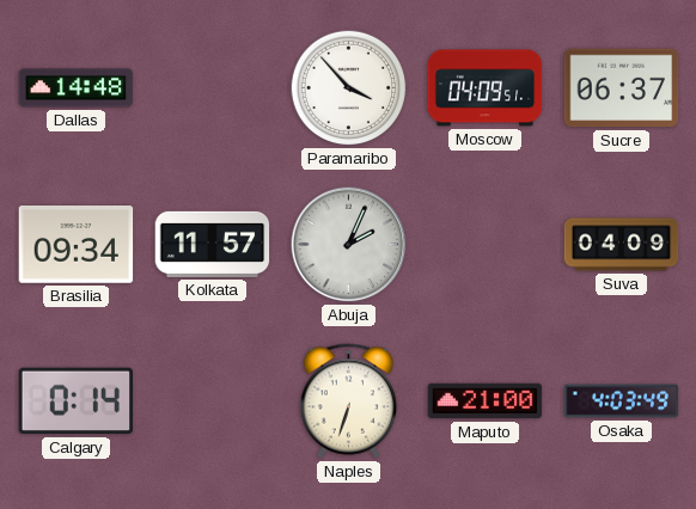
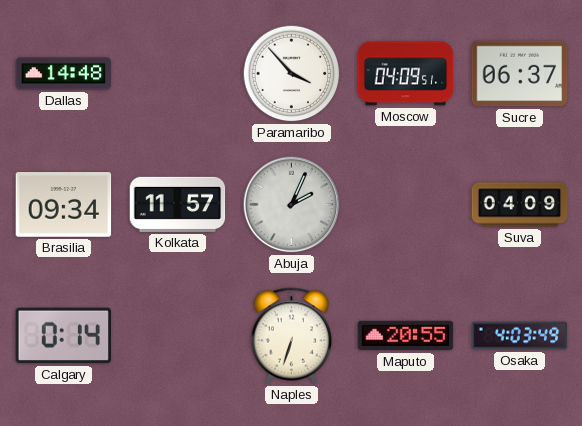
Maputo: 21:00 -> 20:55 (406, 336)
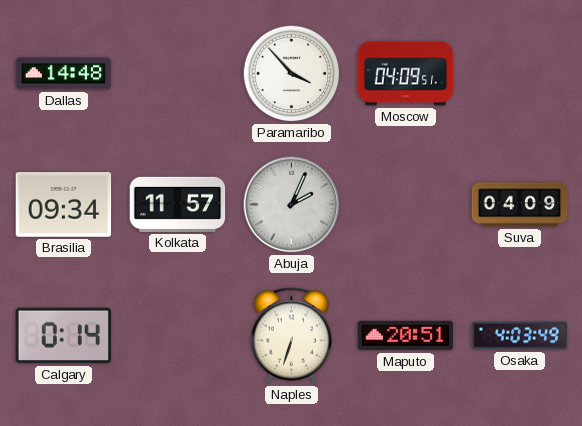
Sucre: 06:37 -> none (520, 74)
Maputo: 20:55 -> 20:51 (406, 336)
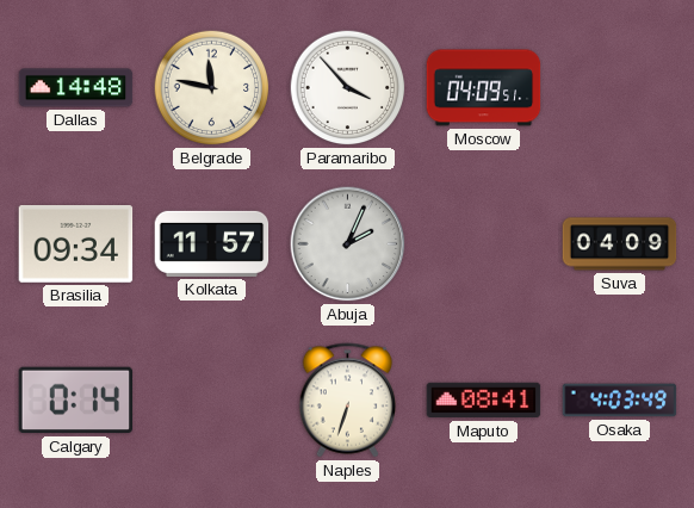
Belgrade: none -> 11:47 (212, 88)
Maputo: 20:51 -> 08:41 (484, 401)
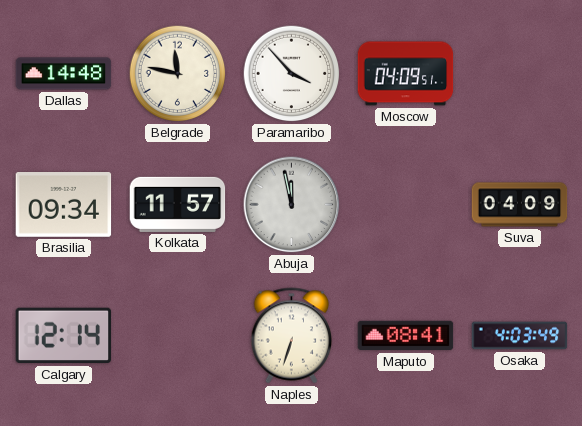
Abuja: 2:04 -> 11:58 (292, 205)
Calgary: 0:14 -> 12:14 (64, 336)
